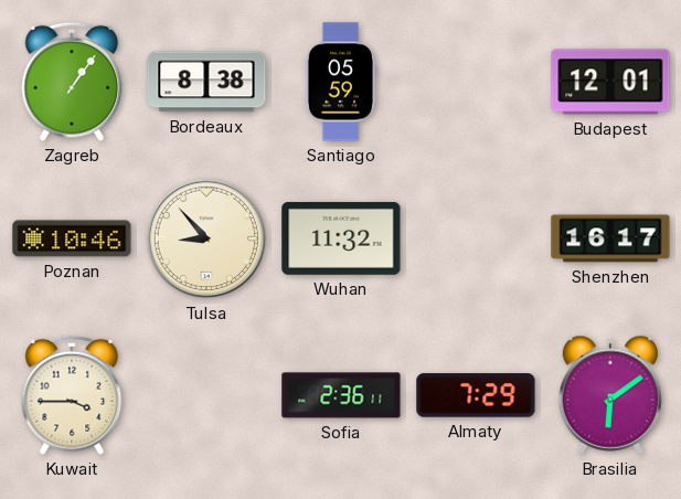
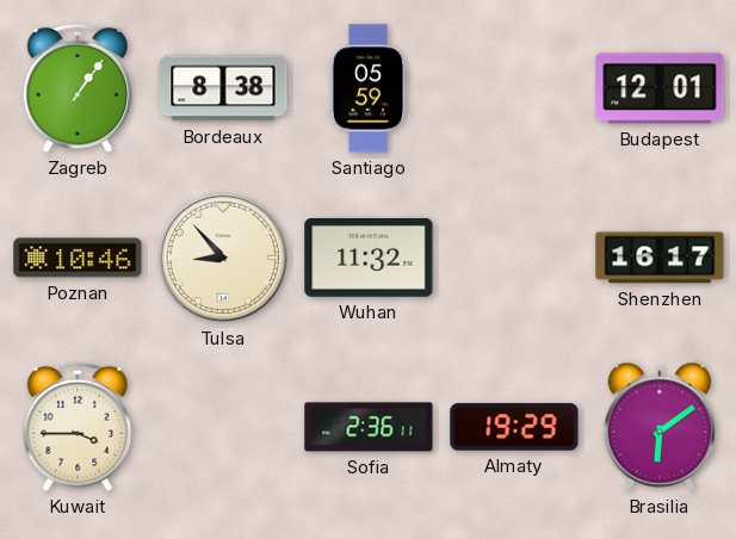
Almaty: 7:29 -> 19:29 (514, 427)
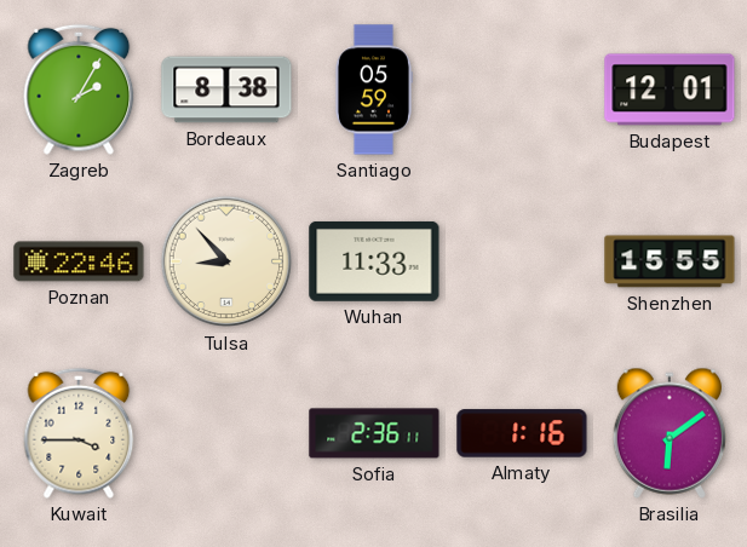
Zagreb: 1:06 -> 2:05 (79, 90)
Poznan: 10:46 -> 22:46 (79, 261)
Wuhan: 11:32 -> 11:33 (374, 261)
Shenzhen: 16:17 -> 15:55 (670, 261)
Almaty: 19:29 -> 1:16 (522, 433)
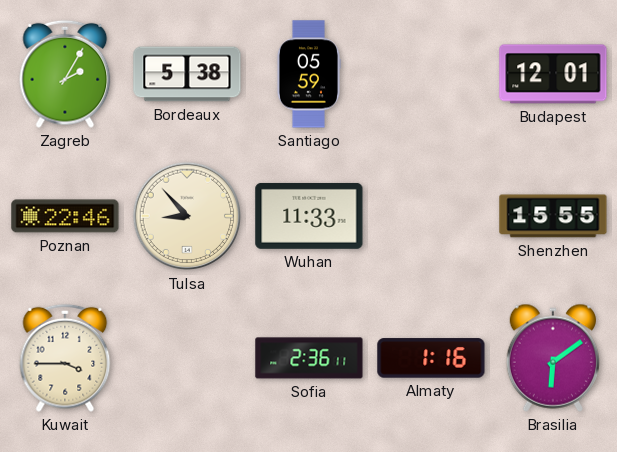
Bordeaux: 8:38 -> 5:38 (187, 74)
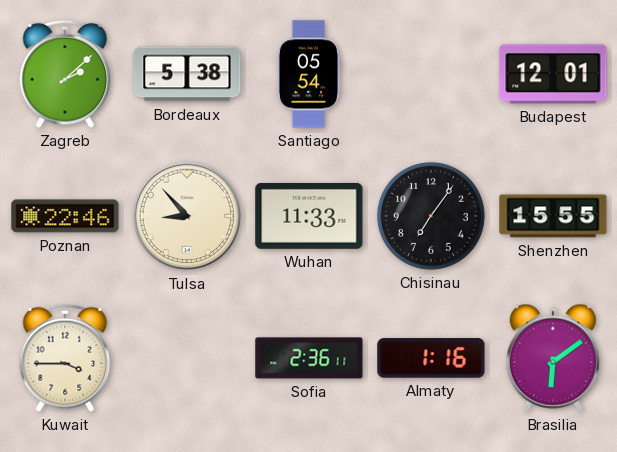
Zagreb: 2:05 -> 2:08 (65, 74)
Santiago: 05:59 -> 05:54 (308, 74)
Chisinau: none -> 7:06 (431, 216)
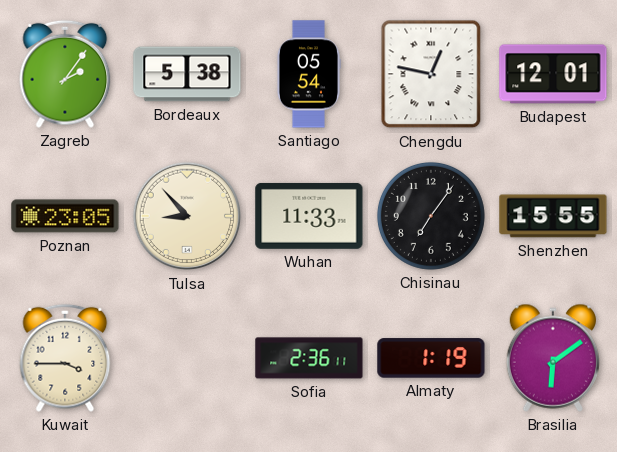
Zagreb: 2:08 -> 2:06 (65, 74)
Chengdu: none -> 12:47 (431, 74)
Poznan: 22:46 -> 23:05 (65, 216)
Almaty: 1:16 -> 1:19 (431, 358)
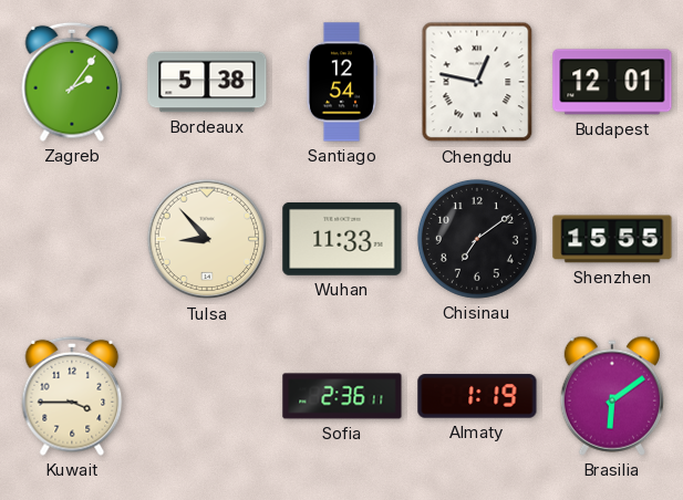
Santiago: 05:54 -> 12:54 (341, 82)
Poznan: 23:05 -> none (65, 216)
Chisinau: 7:06 -> 7:09 (477, 239)
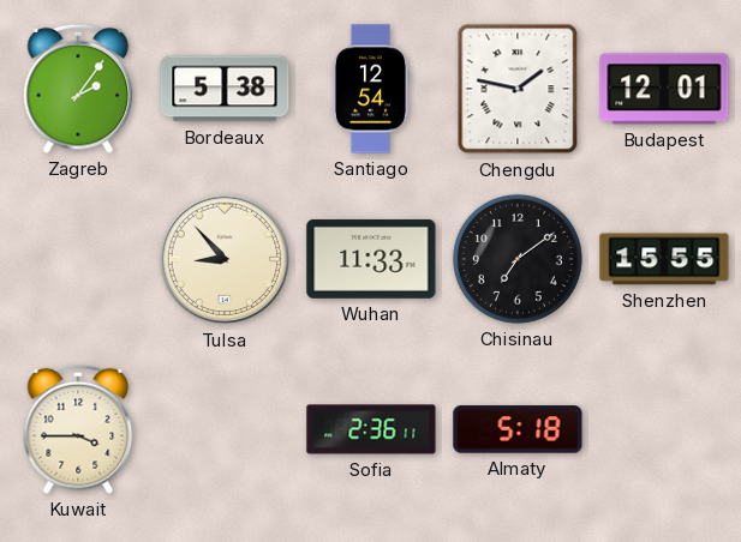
Chengdu: 12:47 -> 1:47 (518, 89)
Almaty: 1:19 -> 5:18 (518, 429)
Brasilia: 6:09 -> none (611, 396)
